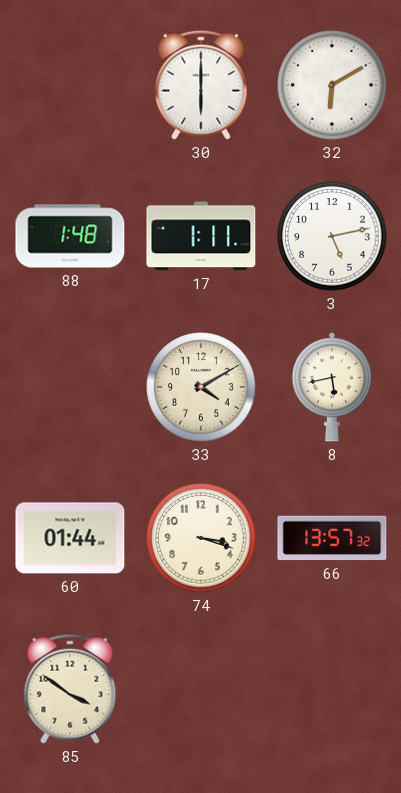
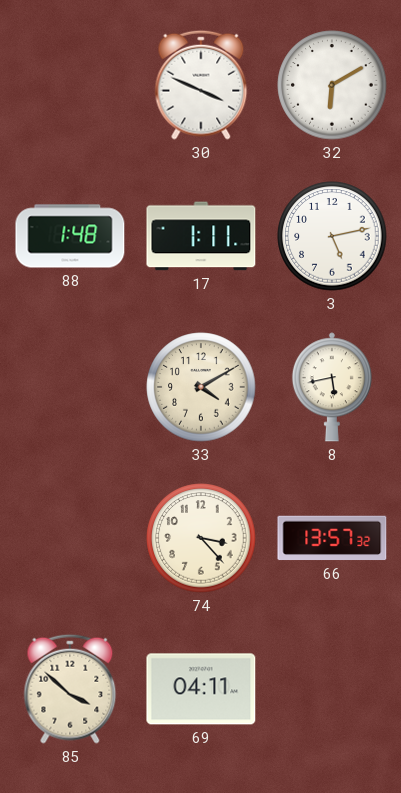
30: 6:00 -> 3:49 (201, 85)
60: 01:44 -> none (70, 538)
74: 3:18 -> 3:23 (201, 538)
85: 3:51 -> 3:52 (70, 689)
69: none -> 04:11 (201, 689)
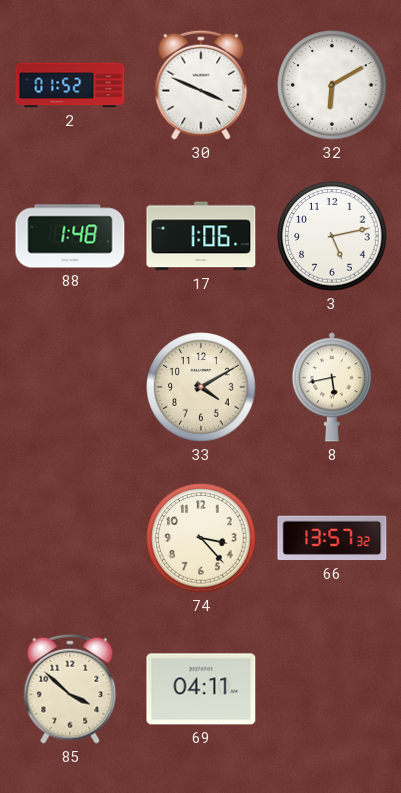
2: none -> 01:52 (70, 85)
17: 1:11 -> 1:06 (201, 236)
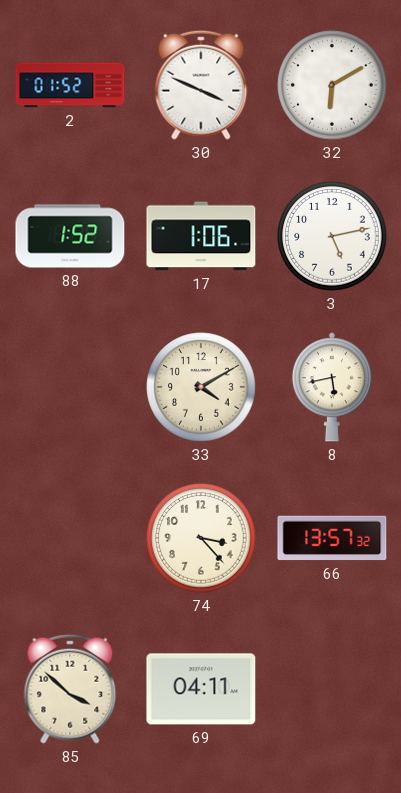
88: 1:48 -> 1:52 (70, 236)
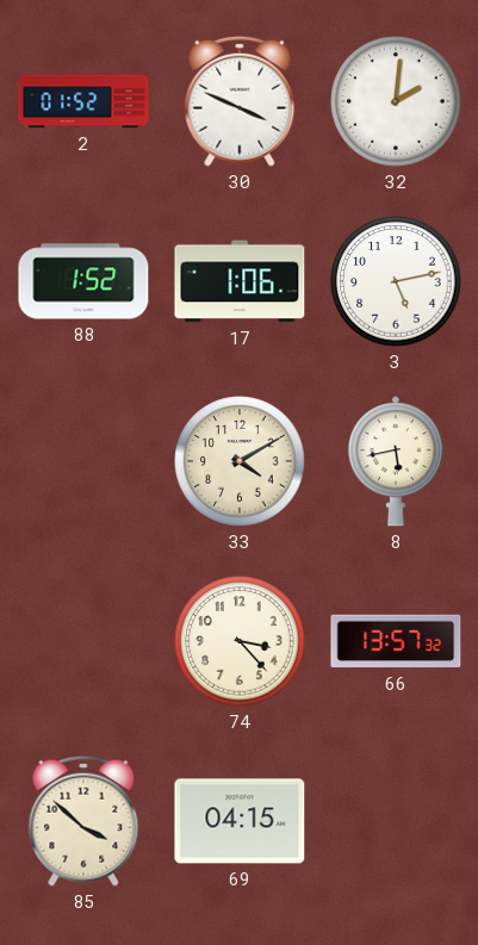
32: 6:10 -> 2:01 (396, 101)
69: 04:11 -> 04:15 (240, 821)
